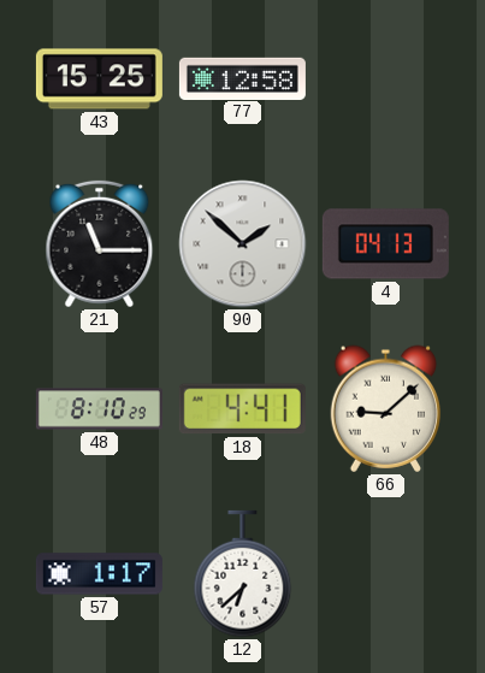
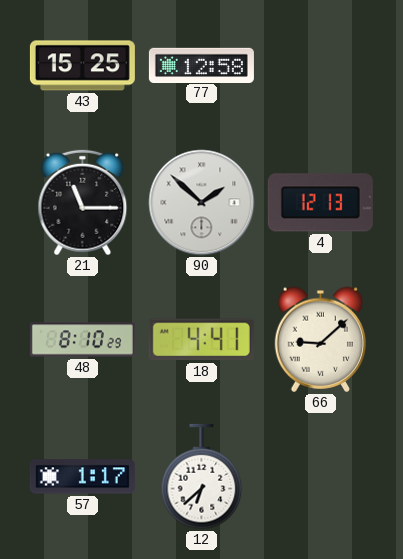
4: 04:13 -> 12:13 (320, 203)
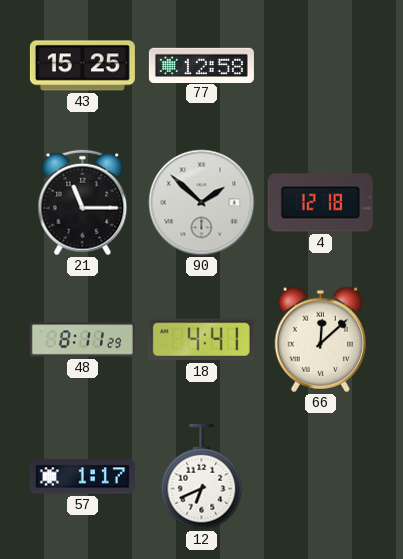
4: 12:13 -> 12:18 (320, 203)
48: 8:10 -> 8:11 (82, 340)
66: 9:08 -> 12:08 (321, 339)
12: 6:38 -> 6:41 (202, 477)
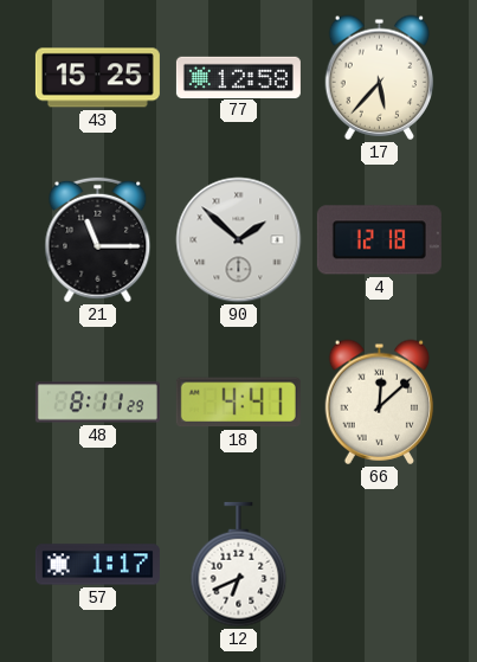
17: none -> 5:37 (380, 77)
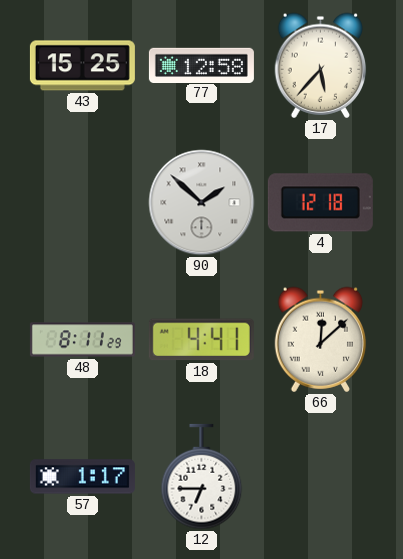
21: 11:15 -> none (98, 240)
12: 6:41 -> 6:45 (202, 477)
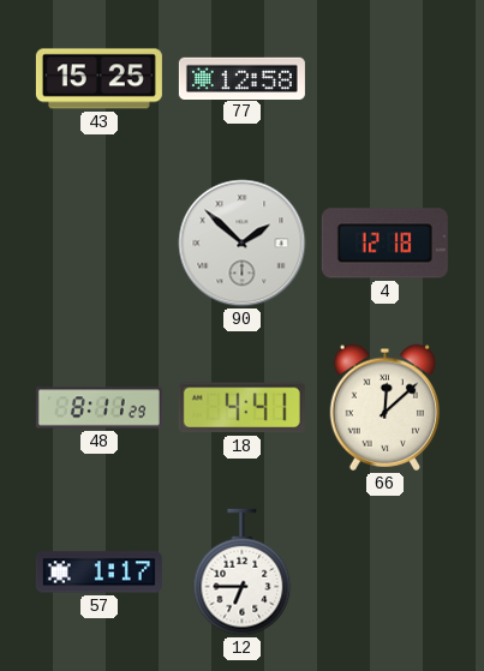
17: 5:37 -> none (321, 65)
